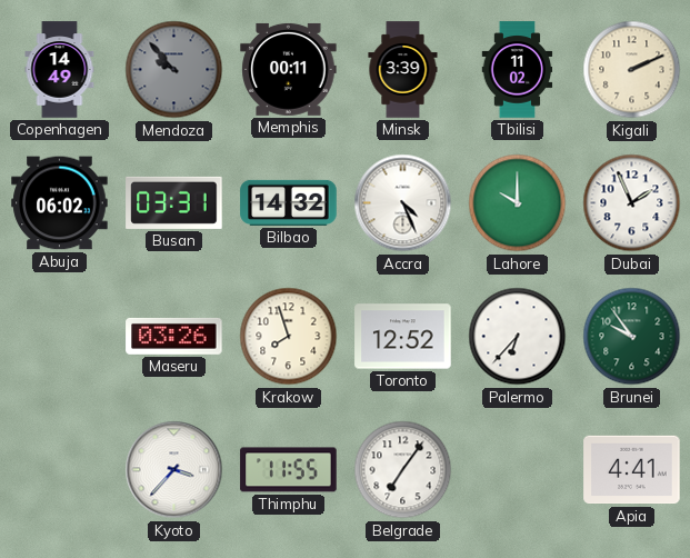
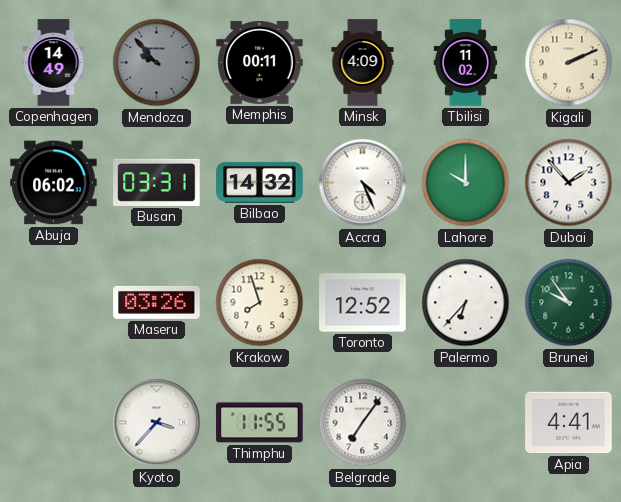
Minsk: 3:39 -> 4:09 (363, 63)
Dubai: 1:56 -> 1:53 (569, 183)
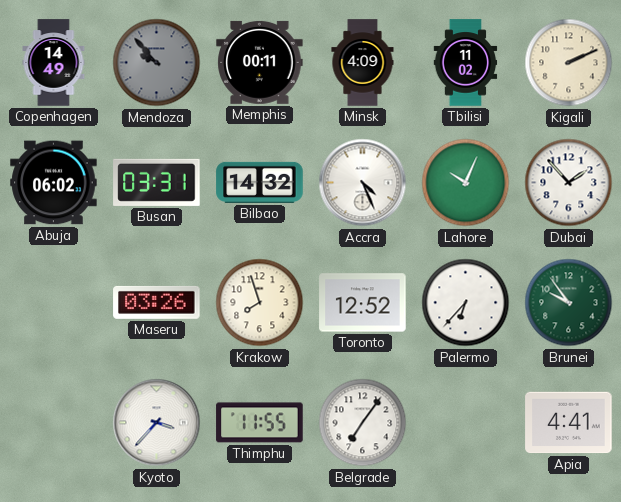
Lahore: 10:00 -> 10:04 (466, 183)
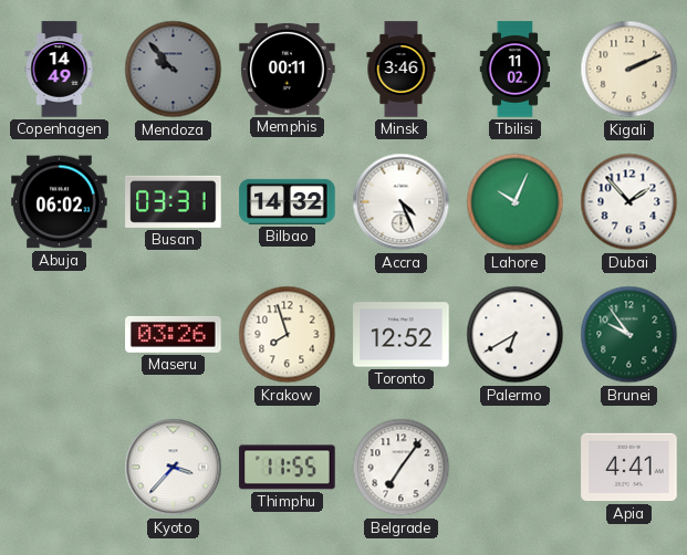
Minsk: 4:09 -> 3:46 (402, 70)
Palermo: 6:37 -> 6:40 (516, 335)
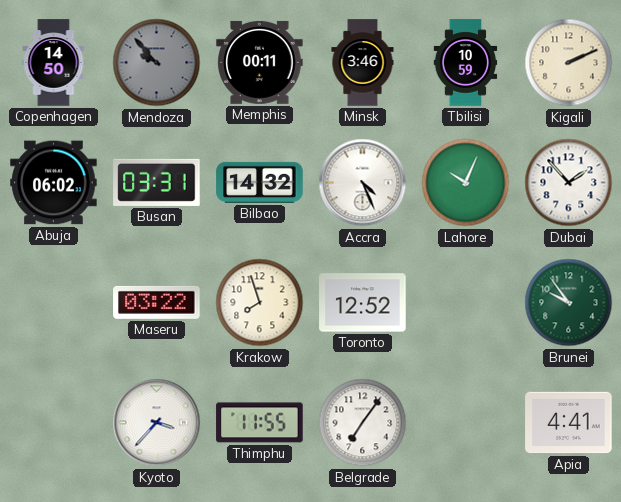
Copenhagen: 14:49 -> 14:50 (54, 63)
Tbilisi: 11:02 -> 10:59 (466, 63)
Maseru: 03:26 -> 03:22 (157, 302)
Palermo: 6:40 -> none (516, 335)
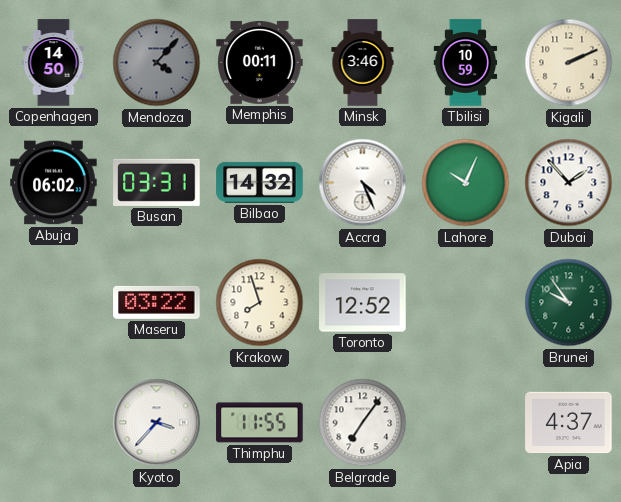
Mendoza: 9:53 -> 4:07 (157, 63)
Apia: 4:41 -> 4:37 (569, 423)
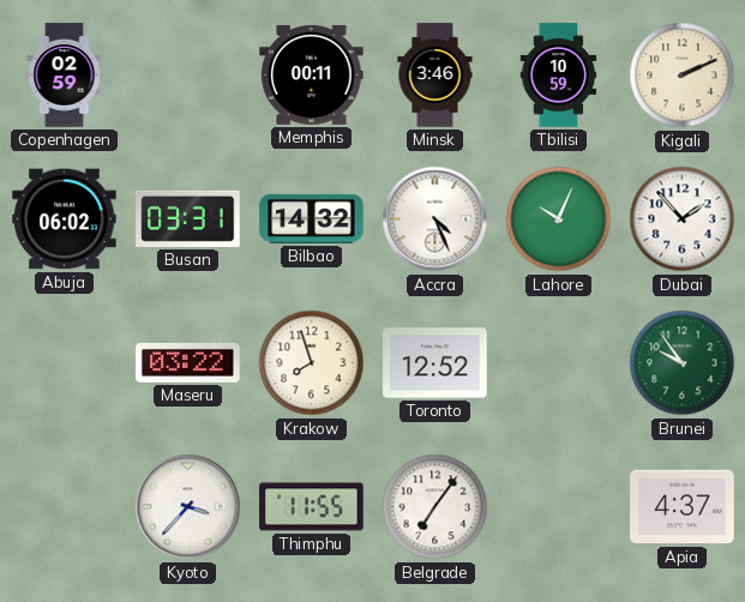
Copenhagen: 14:50 -> 02:59 (65, 76)
Mendoza: 4:07 -> none (157, 63)
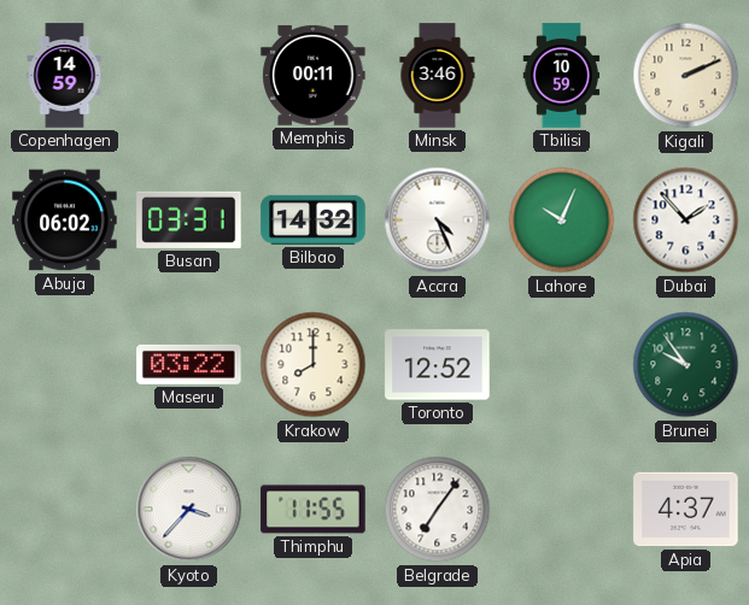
Copenhagen: 02:59 -> 14:59 (65, 76)
Krakow: 7:57 -> 8:00 (314, 365)
